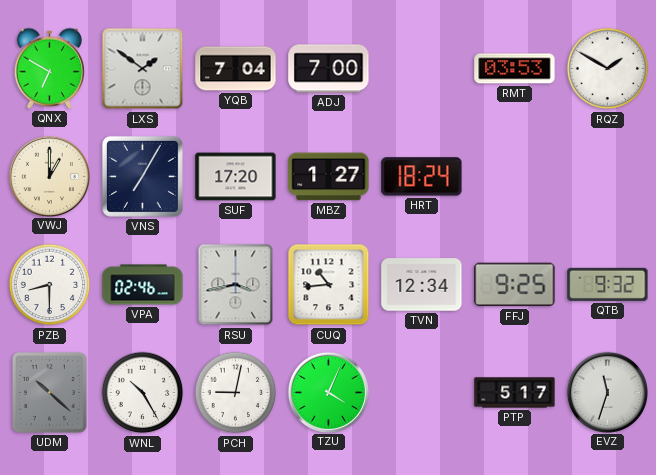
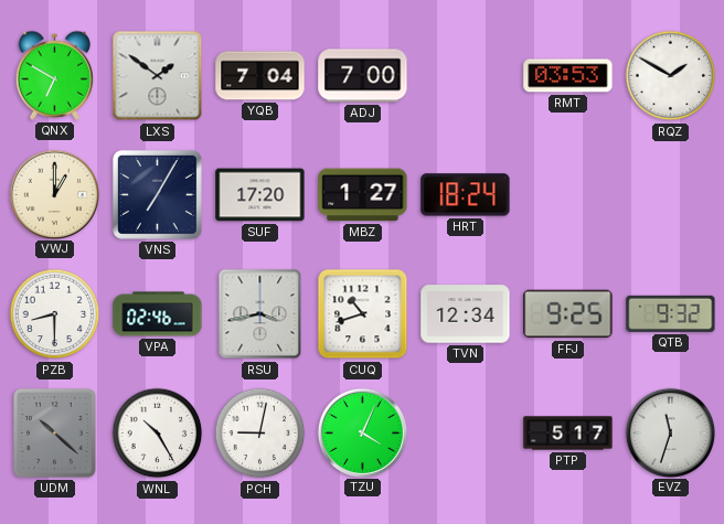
CUQ: 10:44 -> 10:42 (363, 314)
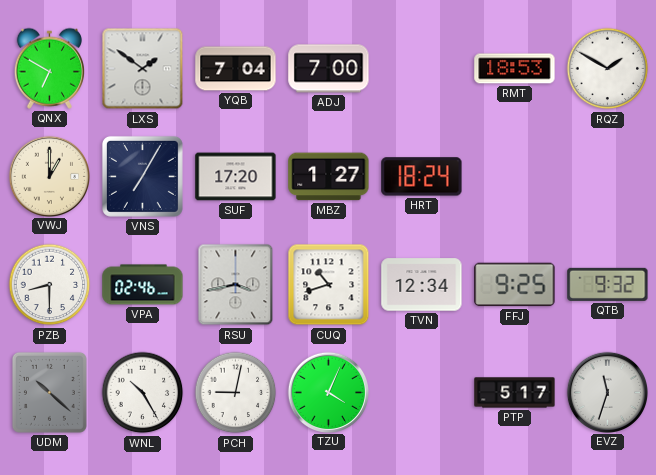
RMT: 03:53 -> 18:53 (515, 69)
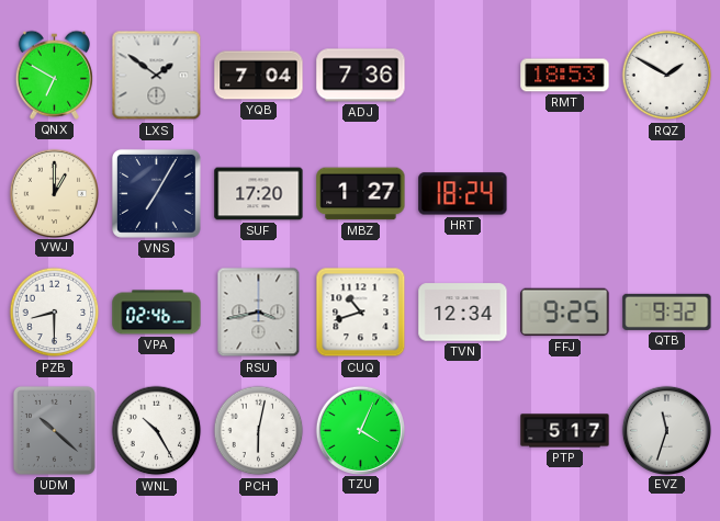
ADJ: 7:00 -> 7:36 (361, 76)
PCH: 9:02 -> 6:02 (259, 431)
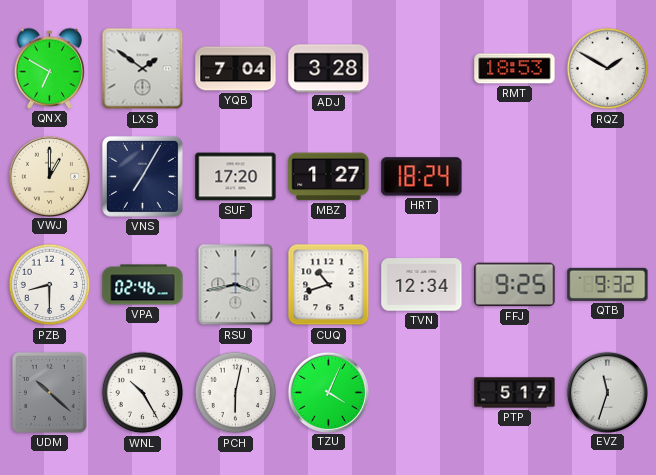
ADJ: 7:36 -> 3:28 (329, 69)
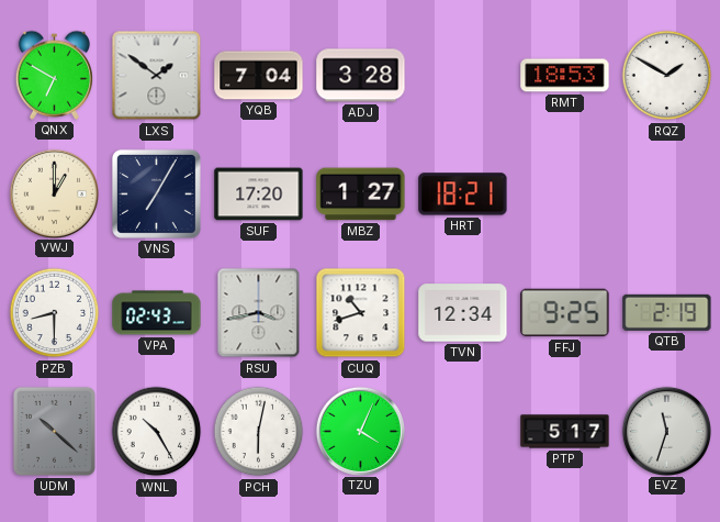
HRT: 18:24 -> 18:21 (463, 195)
VPA: 02:46 -> 02:43 (157, 313)
QTB: 9:32 -> 2:19 (667, 312)
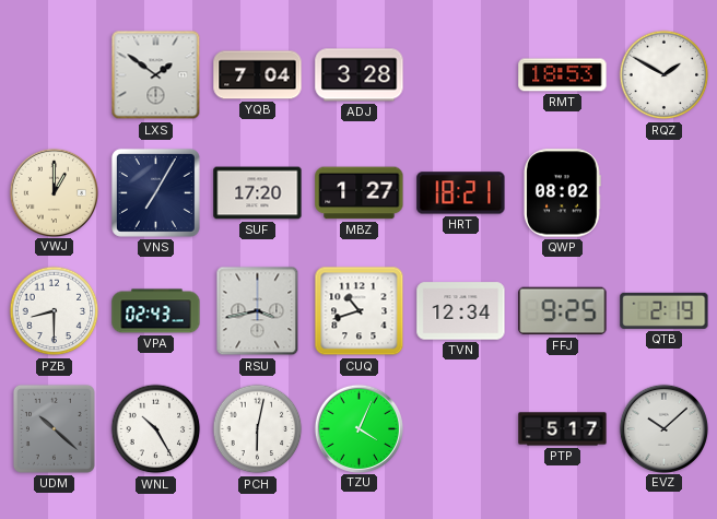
QNX: 6:50 -> none (54, 75)
QWP: none -> 08:02 (563, 193)
EVZ: 11:33 -> 10:08 (663, 428)
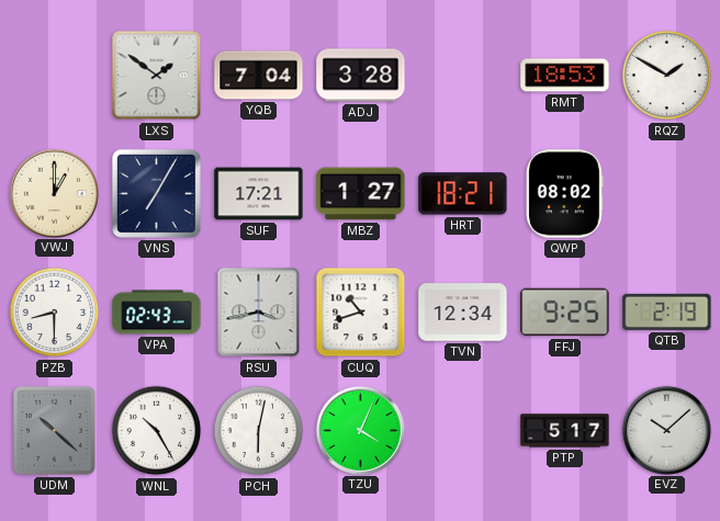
SUF: 17:20 -> 17:21 (259, 194)
